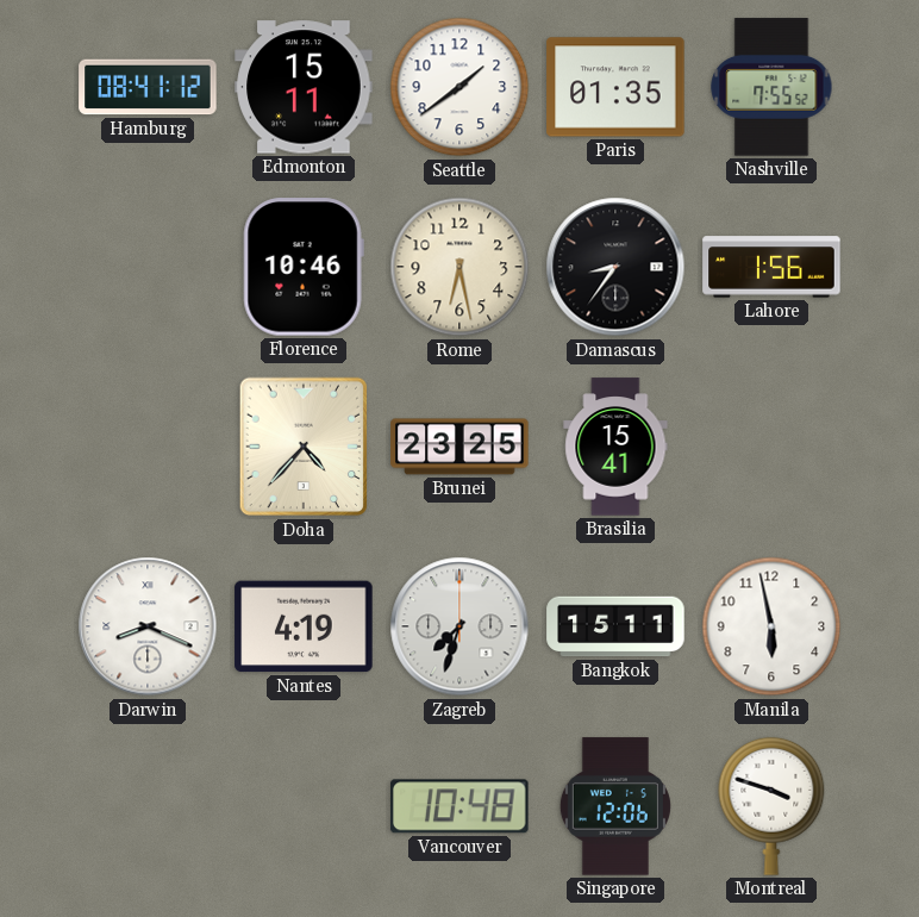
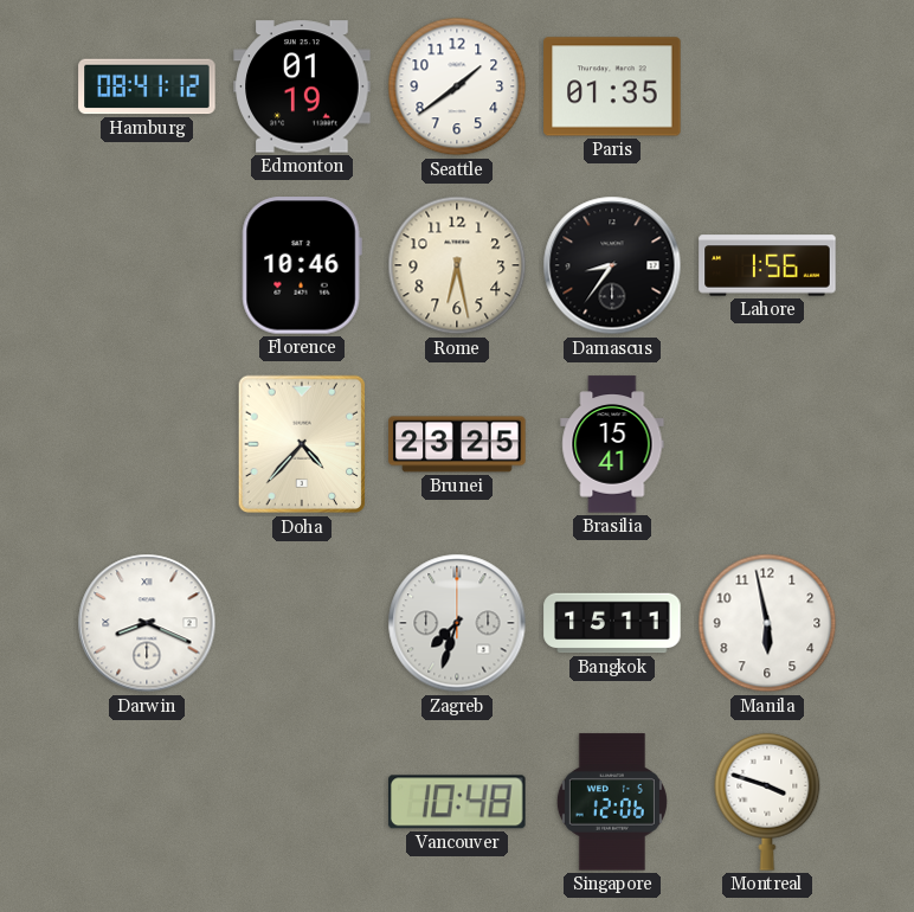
Edmonton: 15:11 -> 01:19 (302, 86)
Nashville: 7:55 -> none (771, 87)
Nantes: 4:19 -> none (304, 626)
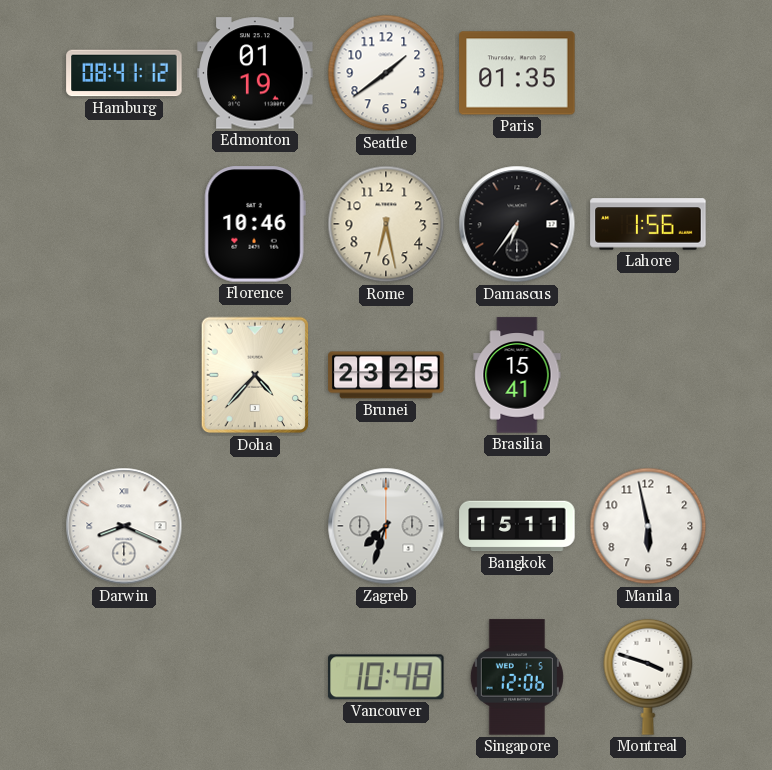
Damascus: 8:36 -> 6:36 (517, 224)
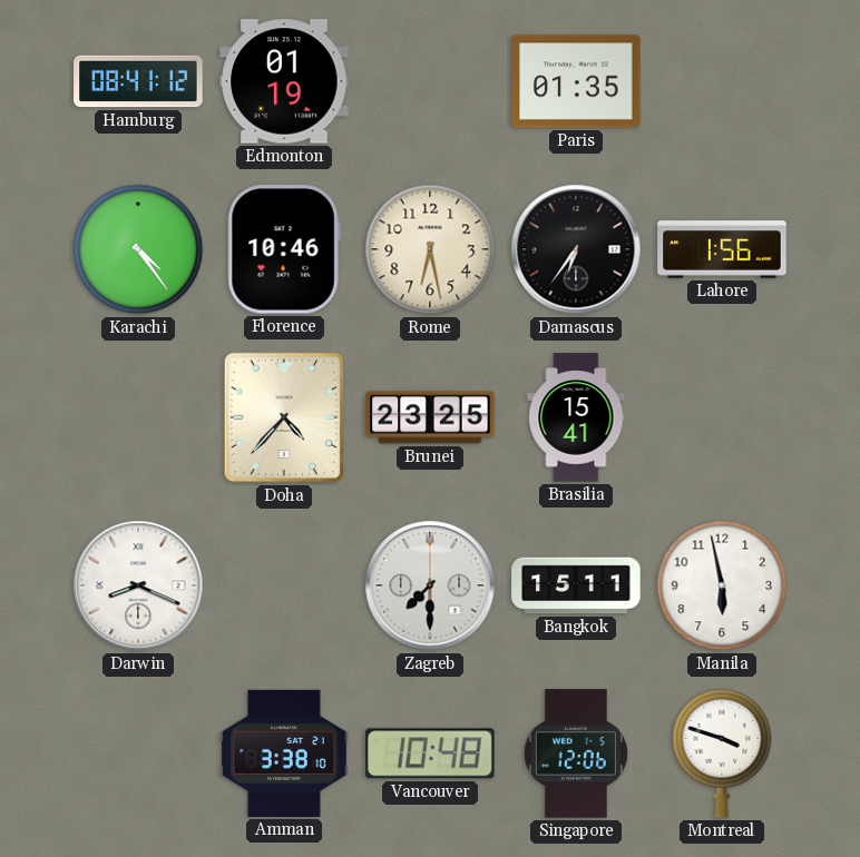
Seattle: 1:39 -> none (386, 73)
Karachi: none -> 4:24 (138, 249)
Zagreb: 7:33 -> 7:30 (430, 585)
Amman: none -> 3:38 (284, 753)
